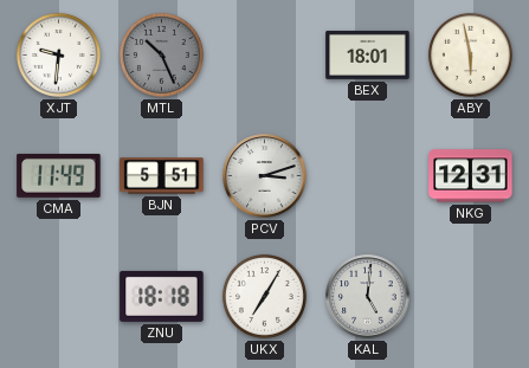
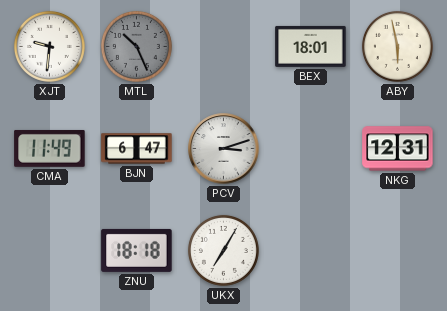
BJN: 5:51 -> 6:47 (137, 149)
KAL: 5:01 -> none (368, 297)
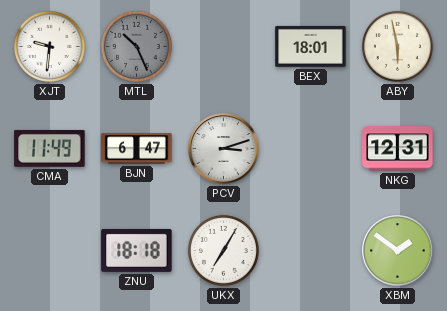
XBM: none -> 1:51 (398, 251)
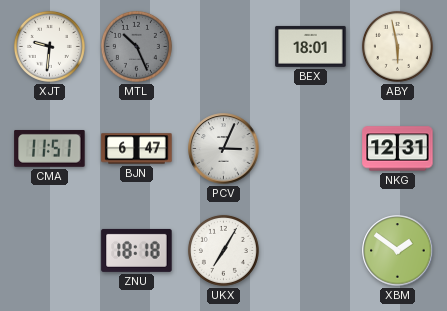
CMA: 11:49 -> 11:51 (50, 148)
PCV: 3:12 -> 3:04 (224, 149)
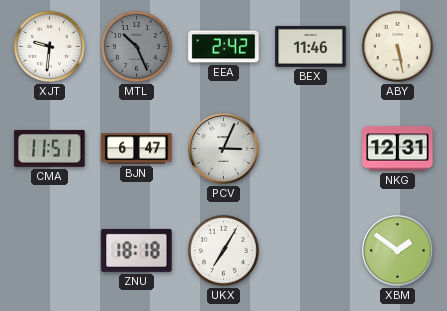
EEA: none -> 2:42 (224, 47)
BEX: 18:01 -> 11:46 (311, 46)
ABY: 5:58 -> 5:28 (397, 46)
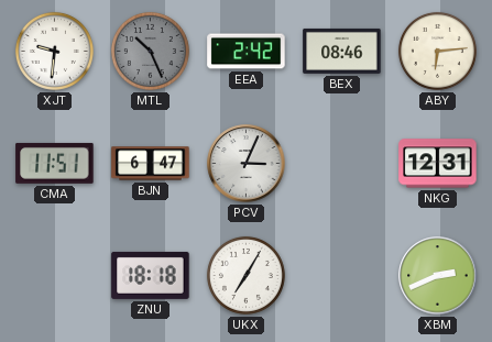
BEX: 11:46 -> 08:46 (342, 51)
ABY: 5:28 -> 6:14 (437, 51)
XBM: 1:51 -> 2:41 (438, 276)
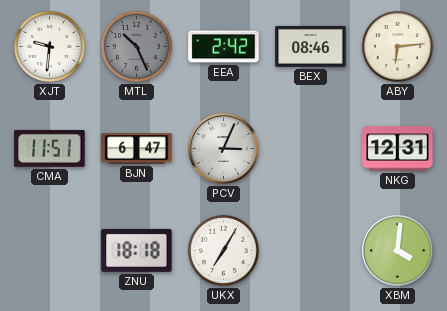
XBM: 2:41 -> 4:01 (398, 251)
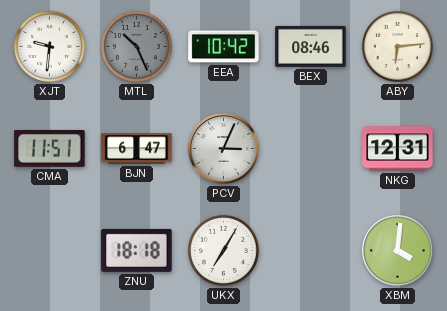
EEA: 2:42 -> 10:42 (224, 47)
